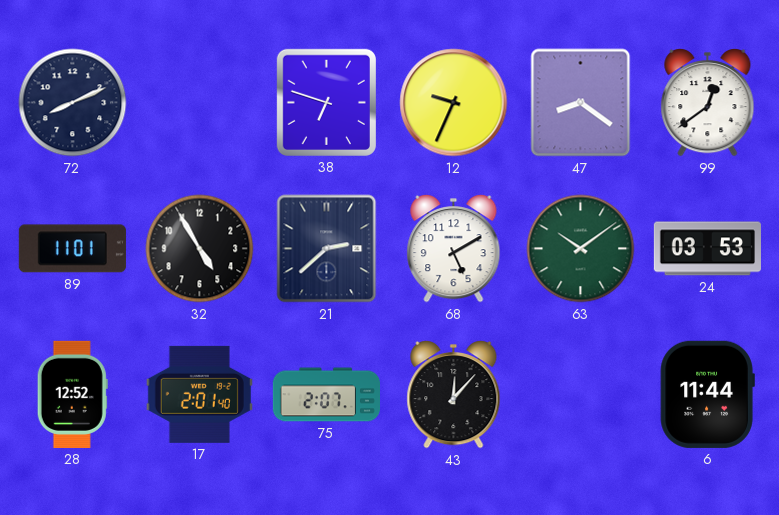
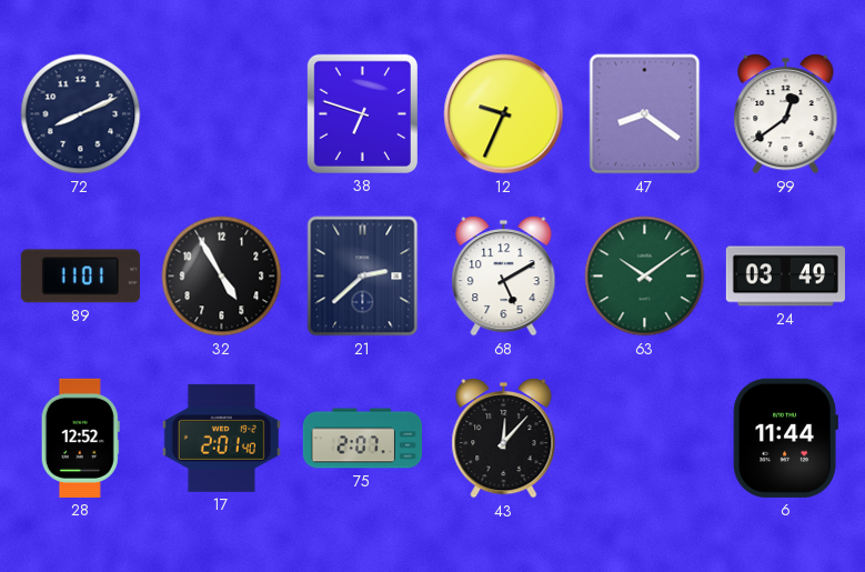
24: 03:53 -> 03:49 (785, 277)
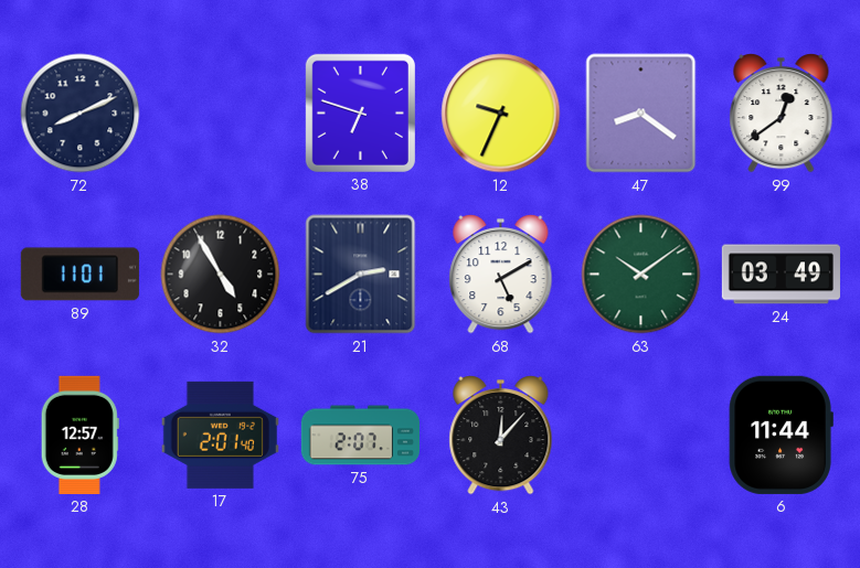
21: 2:38 -> 2:40 (361, 275)
28: 12:52 -> 12:57 (79, 435)
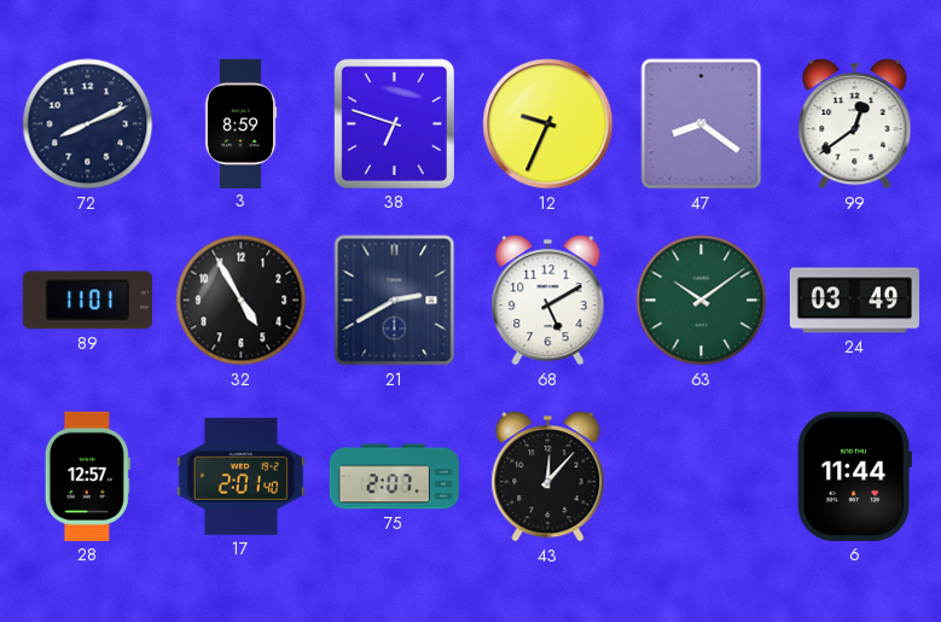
3: none -> 8:59 (240, 123)
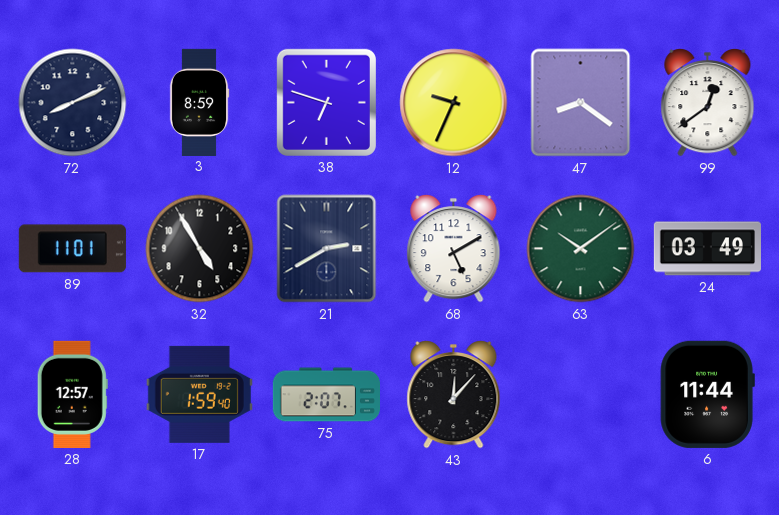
17: 2:01 -> 1:59 (199, 394)
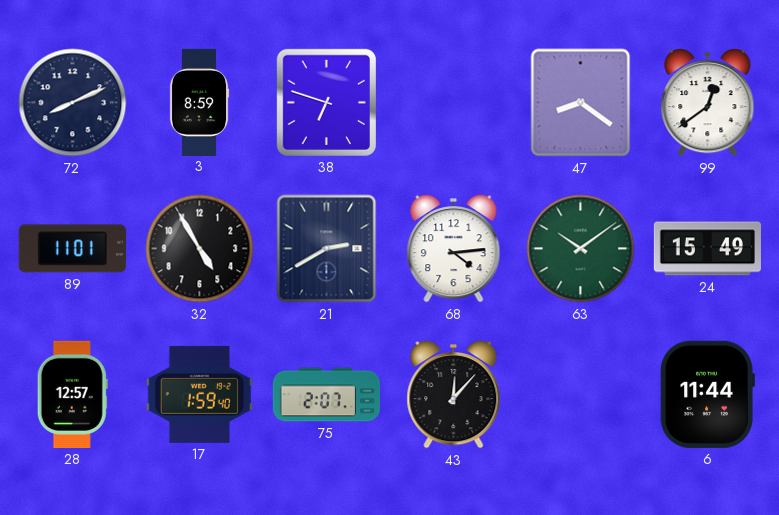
12: 9:34 -> none (454, 103)
68: 5:10 -> 4:14 (454, 249)
24: 03:49 -> 15:49 (707, 249)
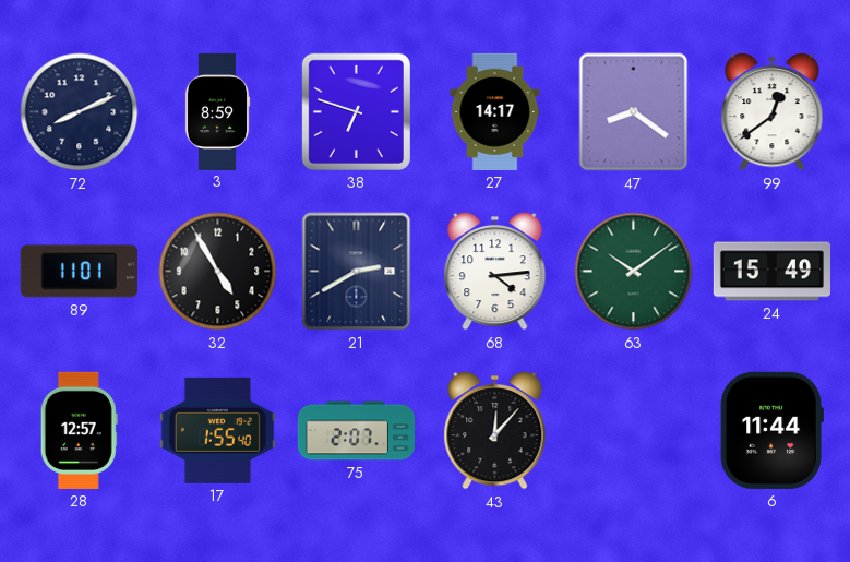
27: none -> 14:17 (495, 111)
17: 1:59 -> 1:55 (217, 430)
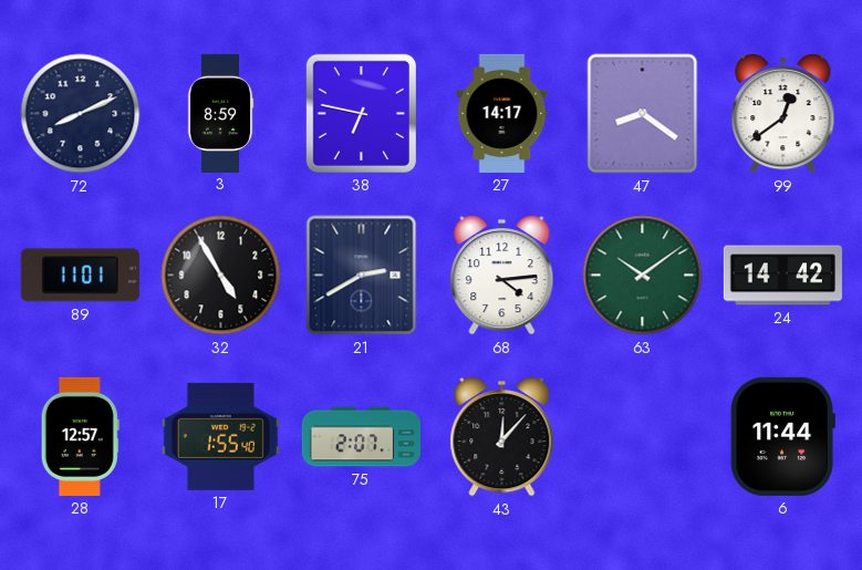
38: 6:48 -> 6:47 (361, 113)
24: 15:49 -> 14:42 (782, 276)
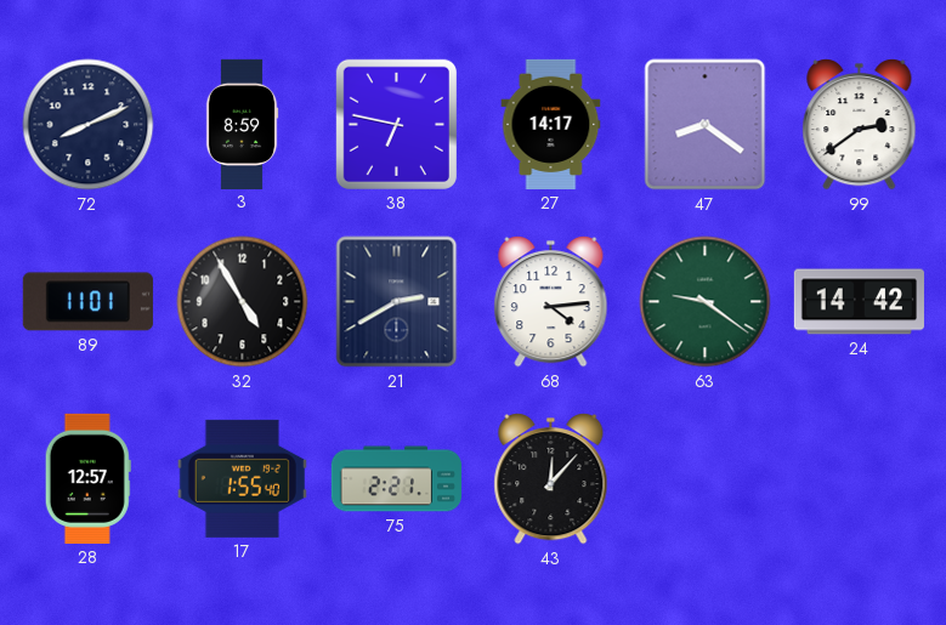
99: 12:39 -> 2:39 (860, 125)
63: 10:09 -> 9:21 (706, 302)
75: 2:07 -> 2:21 (396, 479)
6: 11:44 -> none (782, 436)
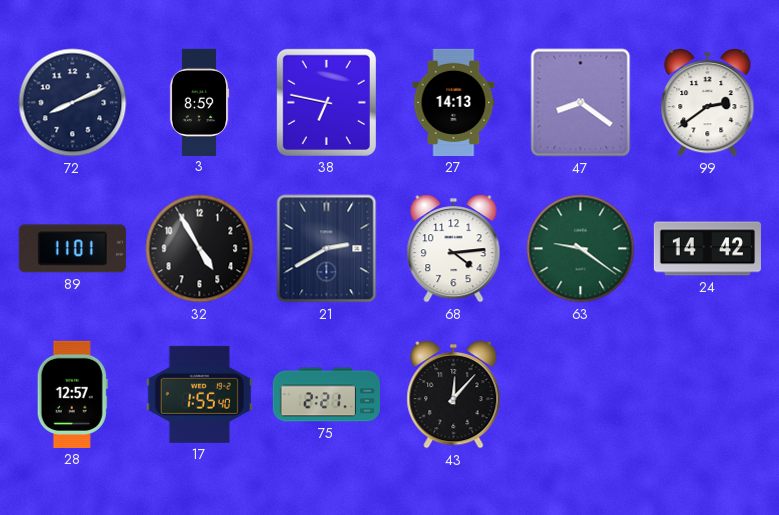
27: 14:17 -> 14:13 (454, 102)
